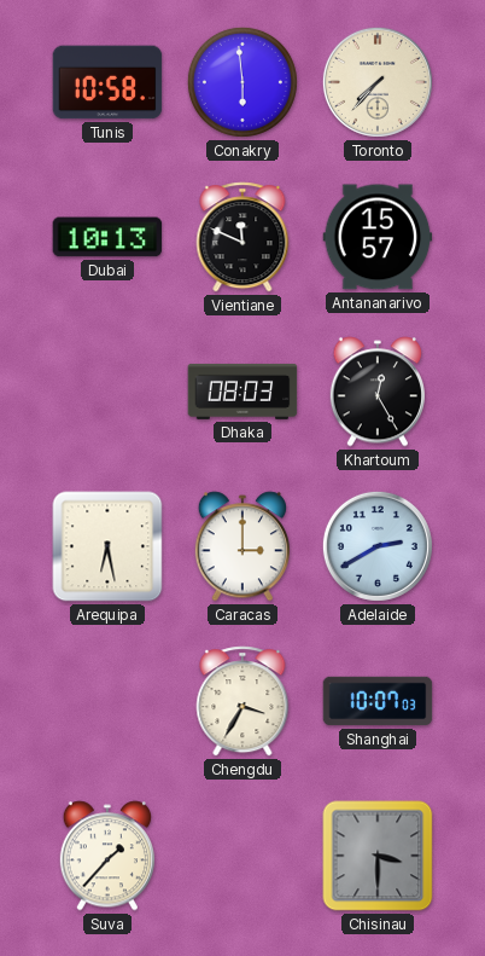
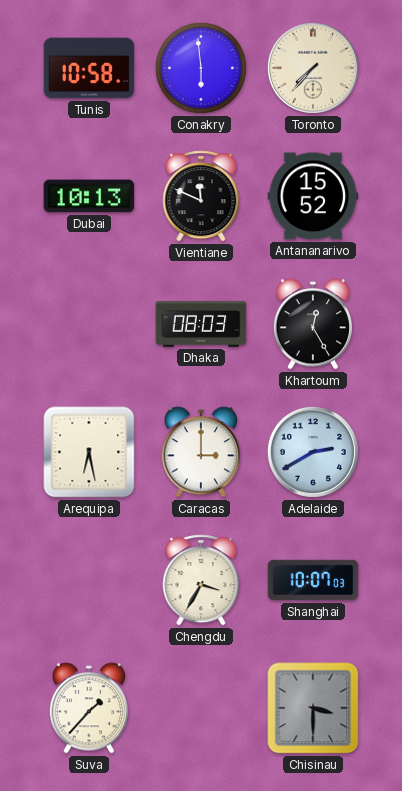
Antananarivo: 15:57 -> 15:52 (313, 196)
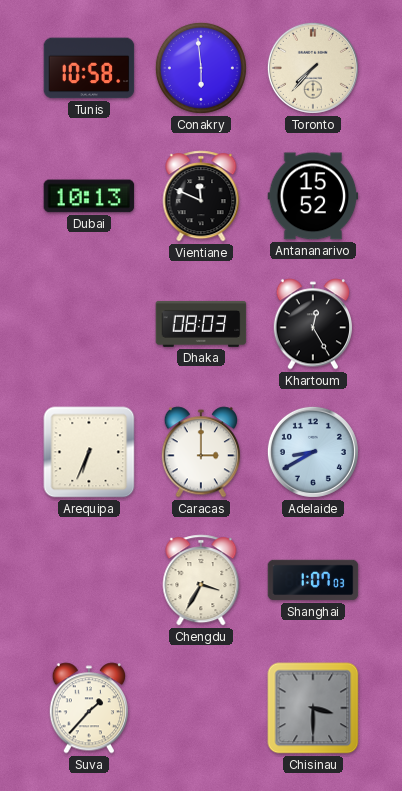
Arequipa: 6:28 -> 6:34 (89, 452)
Adelaide: 2:40 -> 8:40 (313, 452)
Shanghai: 10:07 -> 1:07 (313, 580)
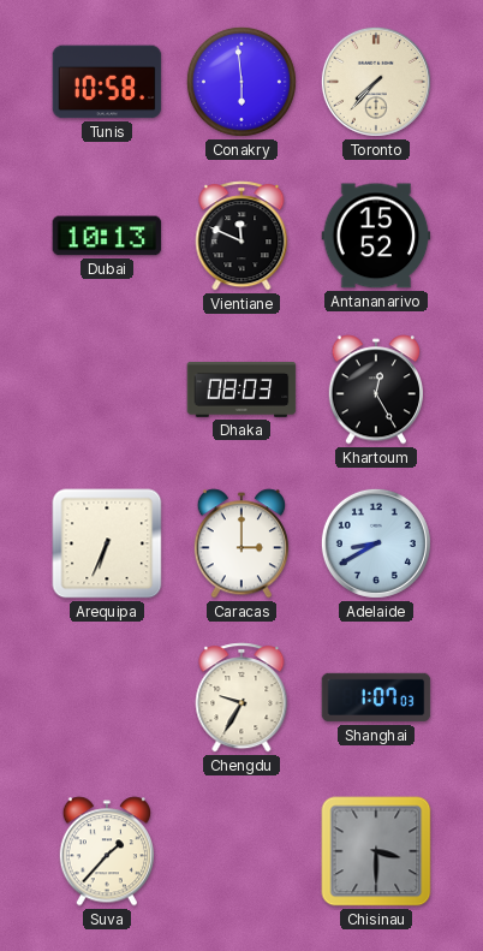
Chengdu: 3:35 -> 9:35 (241, 697)
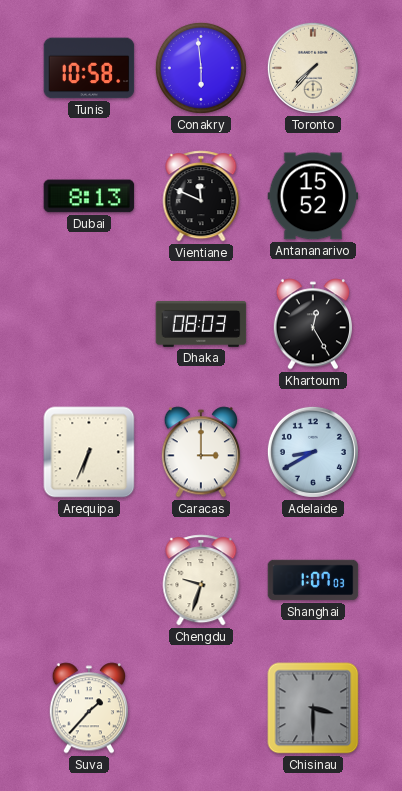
Dubai: 10:13 -> 8:13 (89, 196)
Chengdu: 9:35 -> 9:33 (201, 580)
